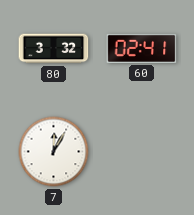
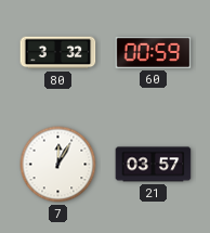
60: 02:41 -> 00:59 (154, 52)
21: none -> 03:57 (154, 165)
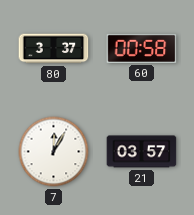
80: 3:32 -> 3:37 (54, 49)
60: 00:59 -> 00:58 (142, 48)
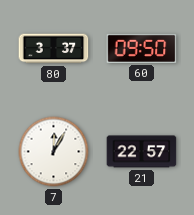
60: 00:58 -> 09:50 (142, 48)
21: 03:57 -> 22:57 (142, 152)
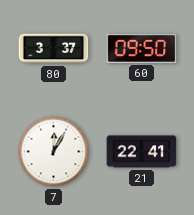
21: 22:57 -> 22:41 (142, 152)
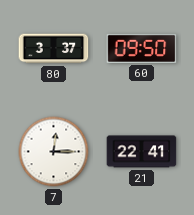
7: 12:05 -> 12:15 (54, 152)
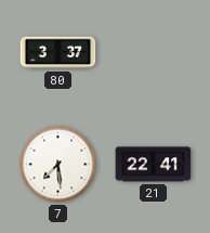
60: 09:50 -> none (142, 48)
7: 12:15 -> 7:29 (58, 165)
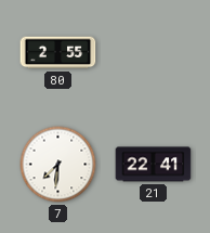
80: 3:37 -> 2:55 (58, 53)
7: 7:29 -> 7:31 (58, 165)
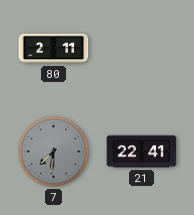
80: 2:55 -> 2:11 (54, 49)
7 dial: white -> grey (54, 152)
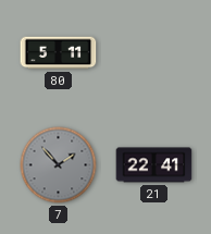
80: 2:11 -> 5:11 (59, 53)
7: 7:31 -> 1:53 (59, 165)
